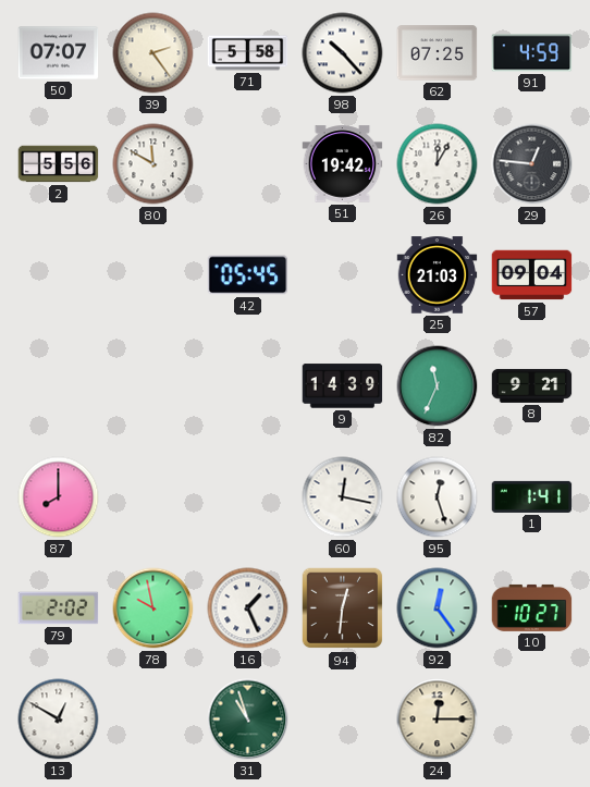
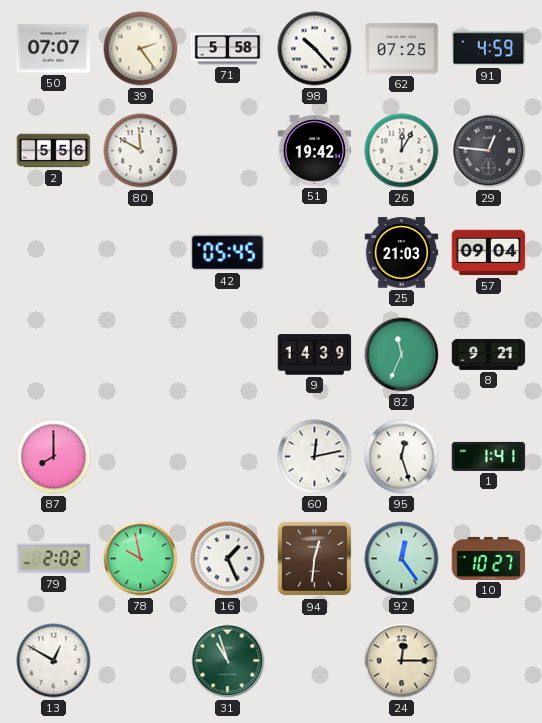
60: 12:17 -> 12:13 (315, 457)
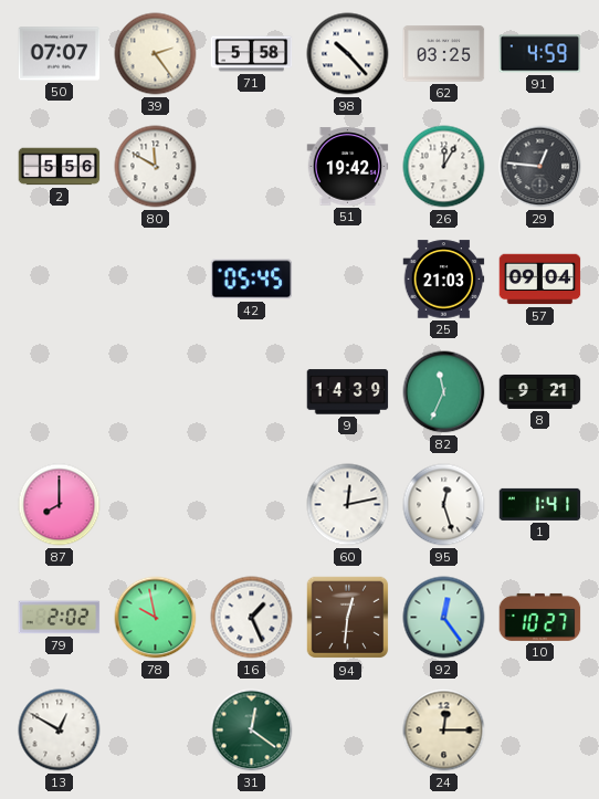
62: 07:25 -> 03:25 (444, 54)
31: 10:57 -> 12:21 (252, 730)
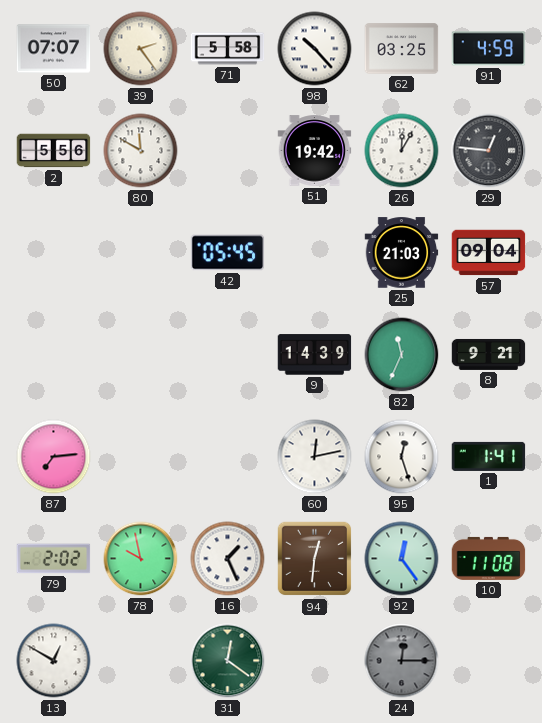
87: 8:00 -> 7:14 (54, 457)
10: 10:27 -> 11:08 (489, 558)
24 dial: cream -> grey (402, 661)
